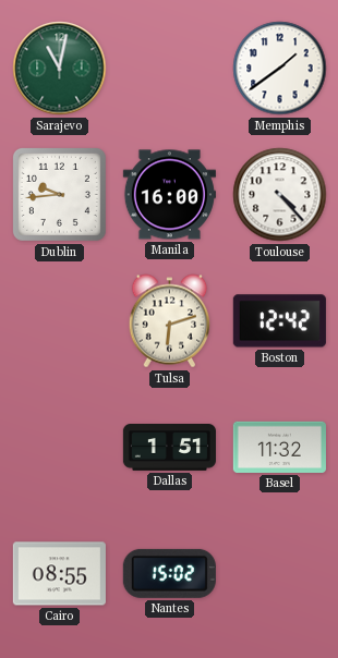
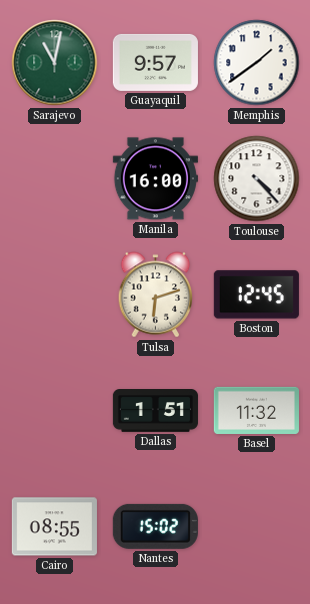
Guayaquil: none -> 9:57 (155, 62)
Dublin: 9:44 -> none (59, 194)
Boston: 12:42 -> 12:45 (256, 295)
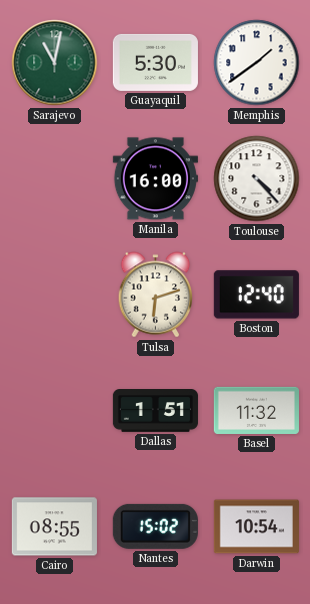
Guayaquil: 9:57 -> 5:30 (155, 62)
Boston: 12:45 -> 12:40 (256, 295)
Darwin: none -> 10:54 (256, 527)
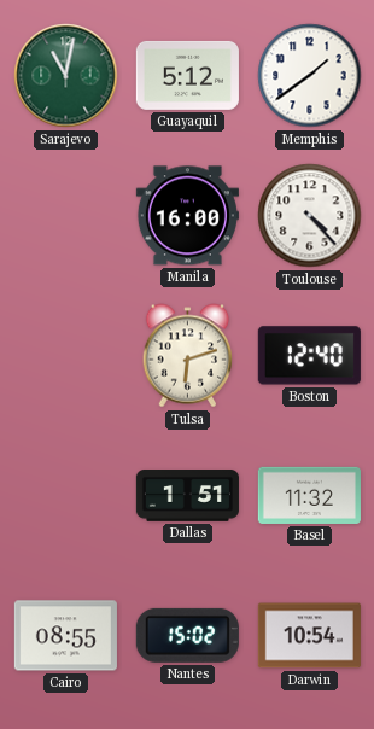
Guayaquil: 5:30 -> 5:12 (187, 75)
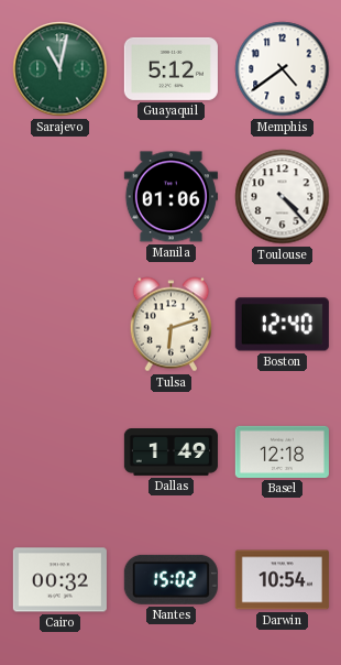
Memphis: 1:39 -> 4:39 (283, 69)
Manila: 16:00 -> 01:06 (170, 197)
Dallas: 1:51 -> 1:49 (170, 453)
Basel: 11:32 -> 12:18 (282, 451)
Cairo: 08:55 -> 00:32 (59, 580)
